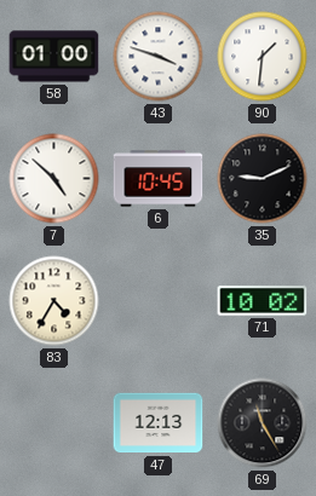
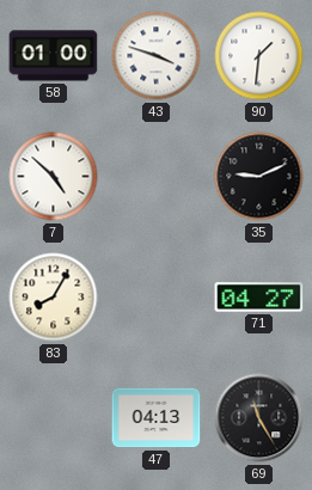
6: 10:45 -> none (159, 179)
83: 4:35 -> 8:05 (54, 298)
71: 10:02 -> 04:27 (259, 298)
47: 12:13 -> 04:13 (157, 418)
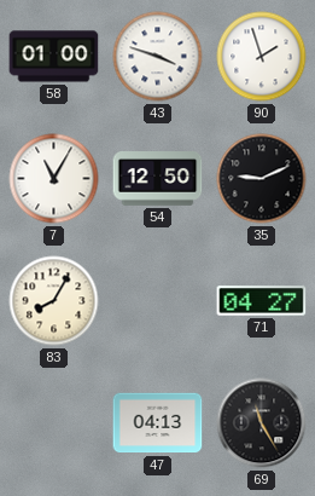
90: 1:31 -> 1:57 (262, 57)
7: 4:52 -> 11:05 (54, 179)
54: none -> 12:50 (158, 179)
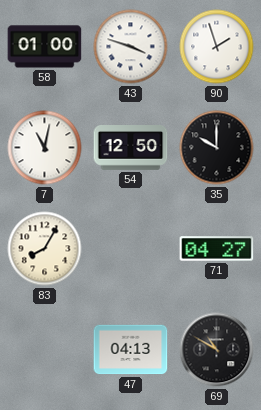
7: 11:05 -> 11:02 (45, 148)
35: 9:11 -> 10:00 (217, 148)
69: 11:25 -> 10:50 (217, 350)
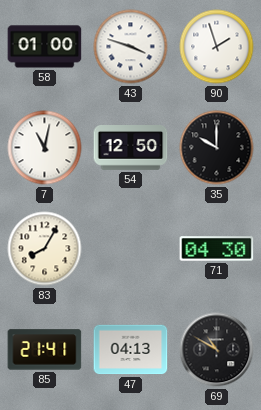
71: 04:27 -> 04:30 (217, 249)
85: none -> 21:41 (45, 350)
